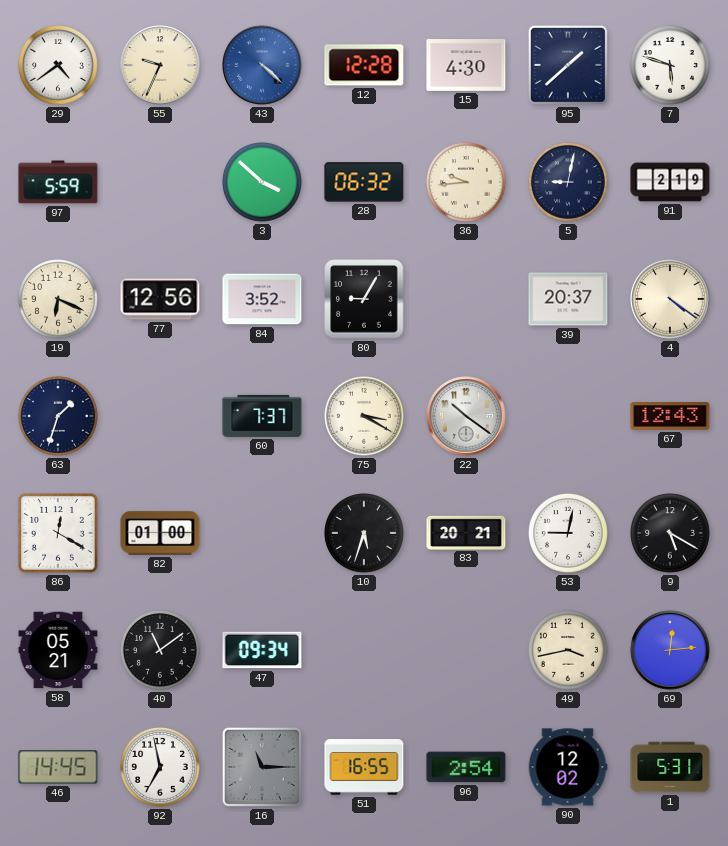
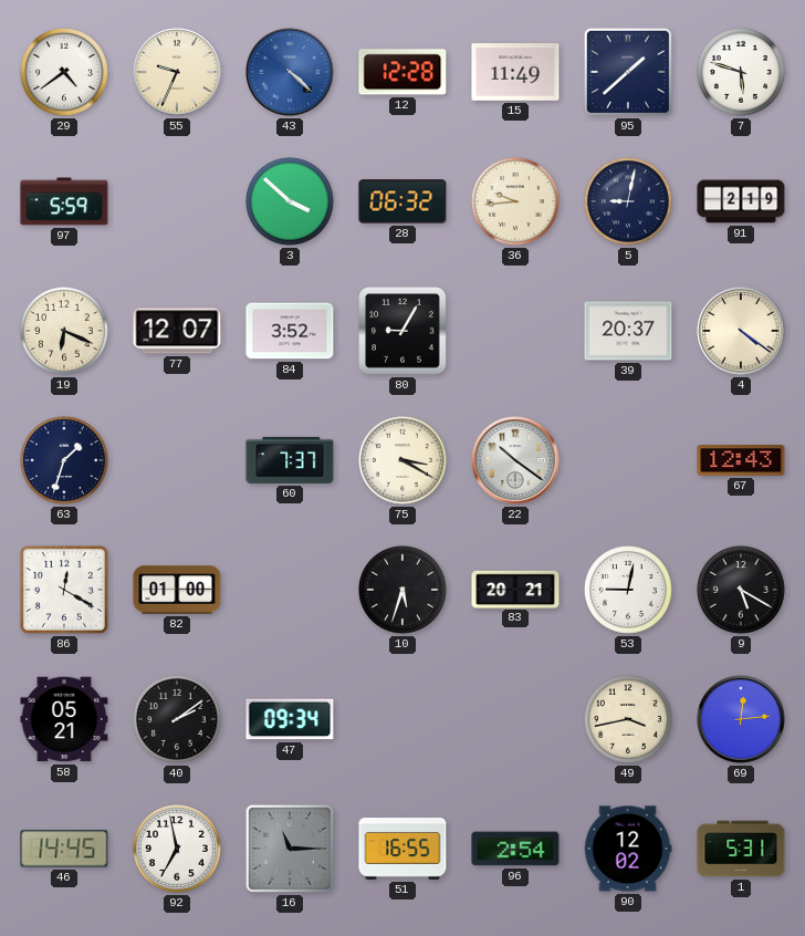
15: 4:30 -> 11:49 (515, 72)
77: 12:56 -> 12:07 (177, 331)
40: 11:09 -> 2:09 (178, 720)
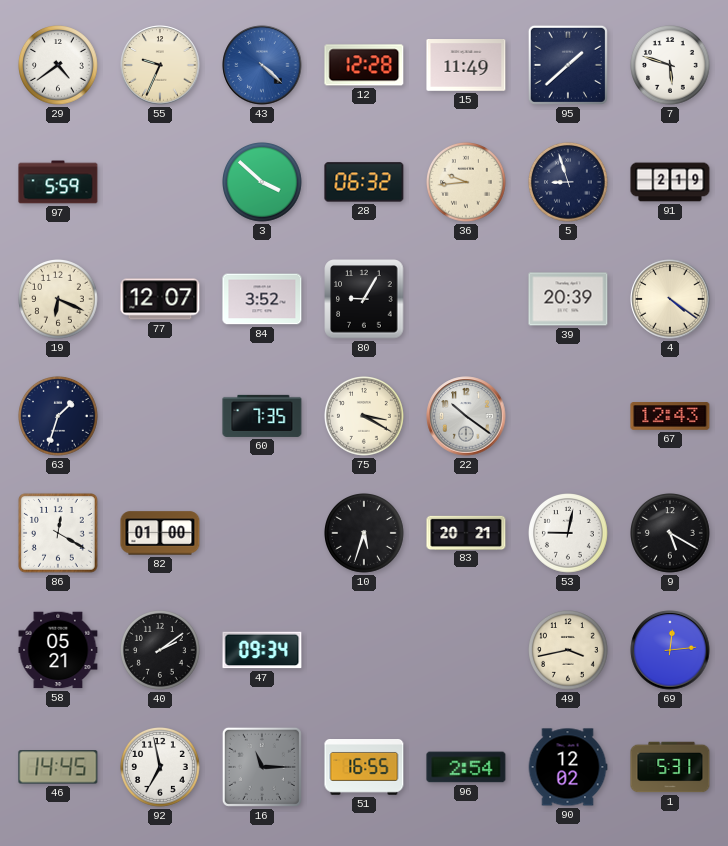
5: 9:02 -> 8:57 (569, 183)
39: 20:37 -> 20:39 (568, 299)
60: 7:37 -> 7:35 (262, 416)
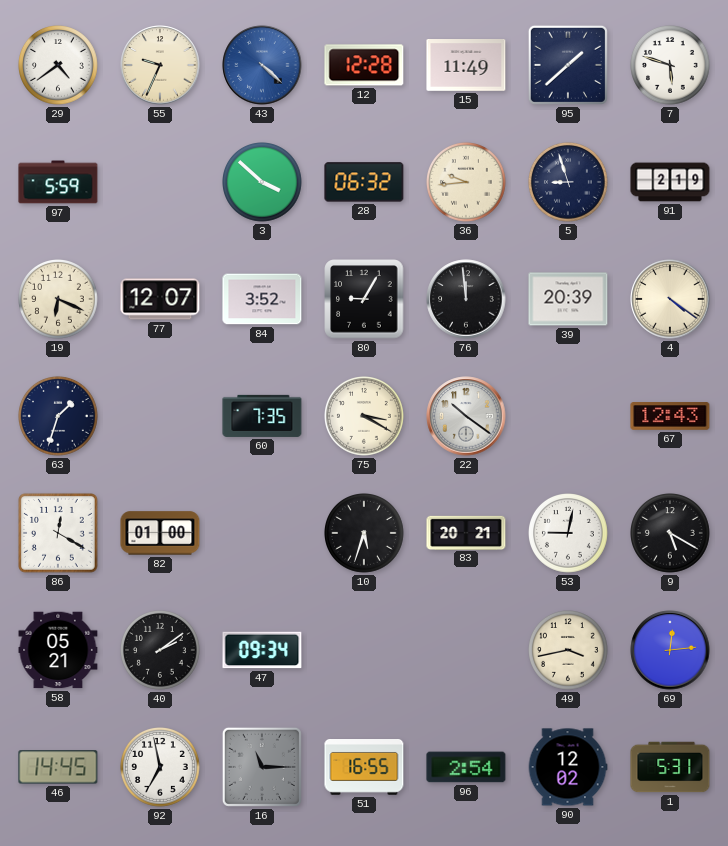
76: none -> 11:59 (466, 299)
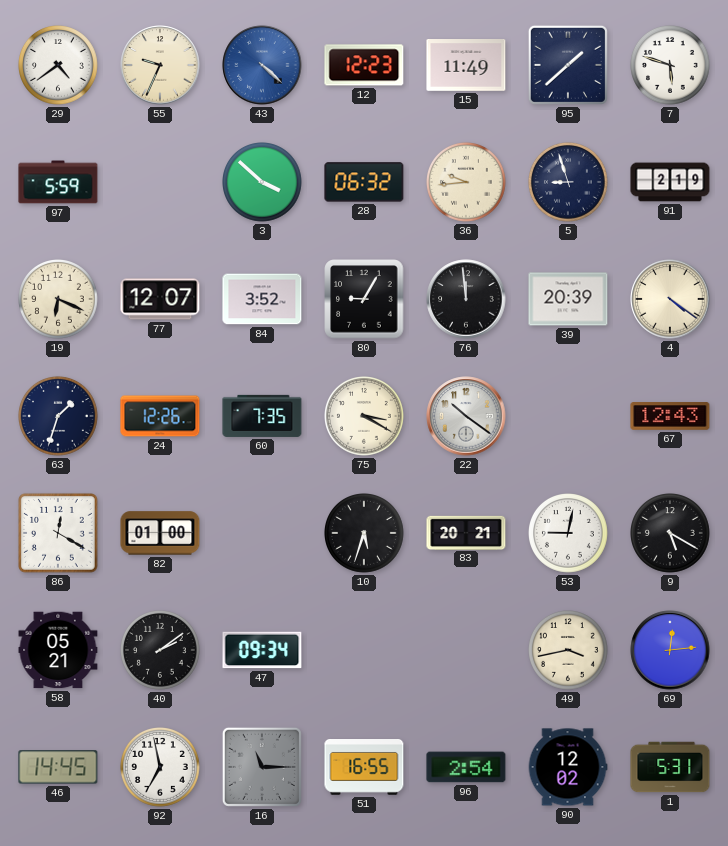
12: 12:28 -> 12:23 (364, 65)
24: none -> 12:26 (160, 416)
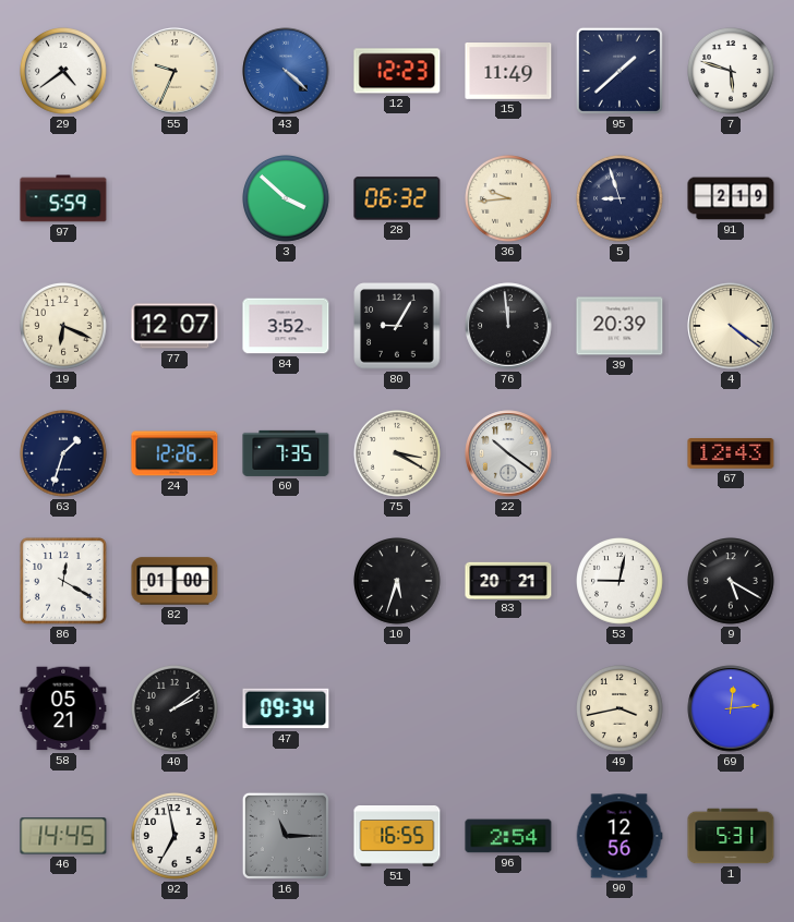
90: 12:02 -> 12:56 (619, 836)
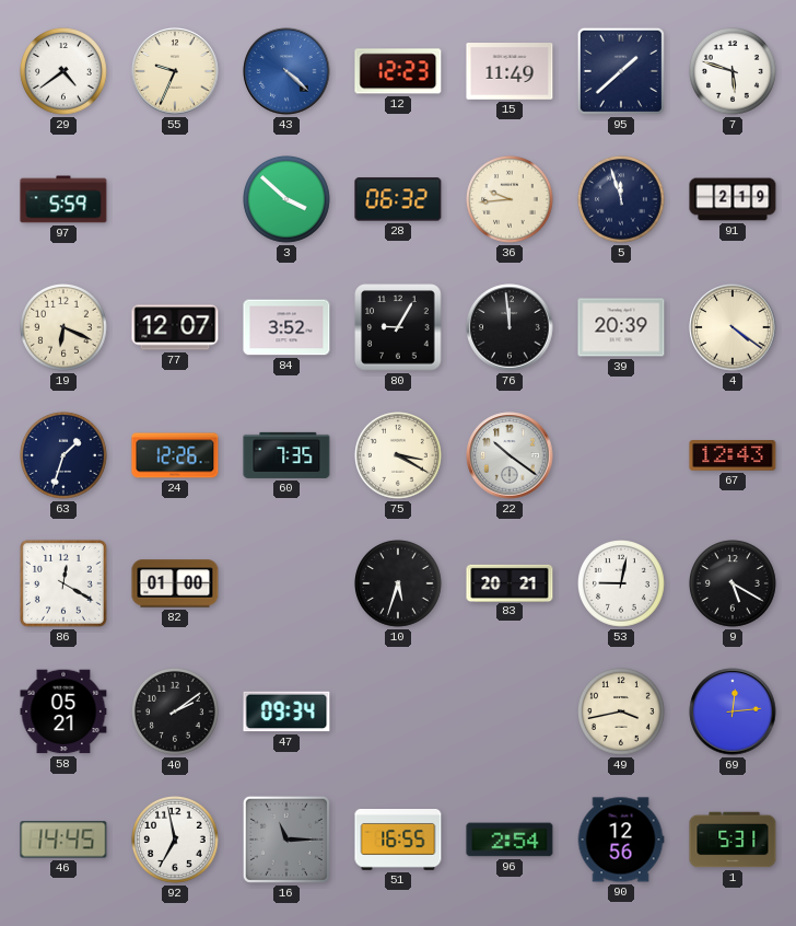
5: 8:57 -> 11:57 (622, 200)
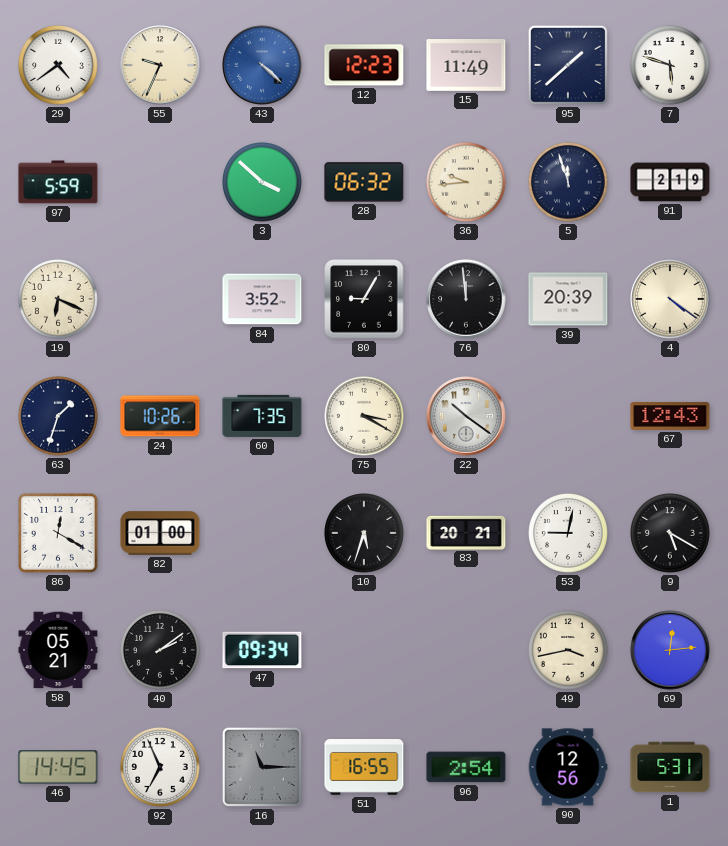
77: 12:07 -> none (175, 327)
24: 12:26 -> 10:26 (160, 416)
92: 6:58 -> 6:56 (161, 768)
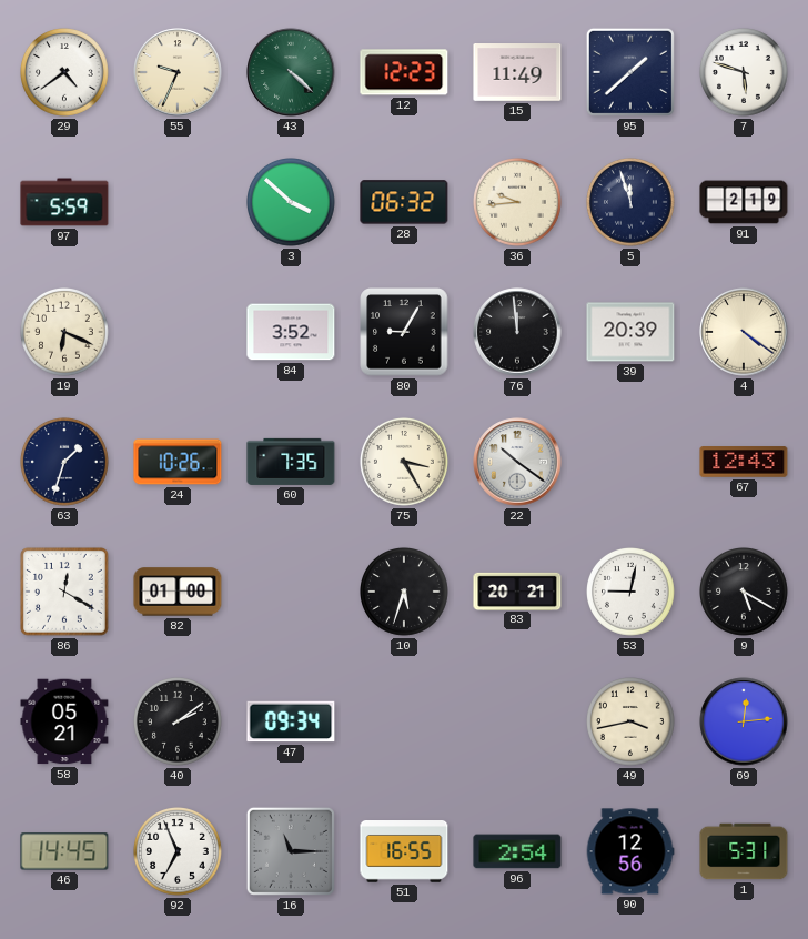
43 dial: blue -> green (291, 72)
75: 3:20 -> 3:25 (405, 463)
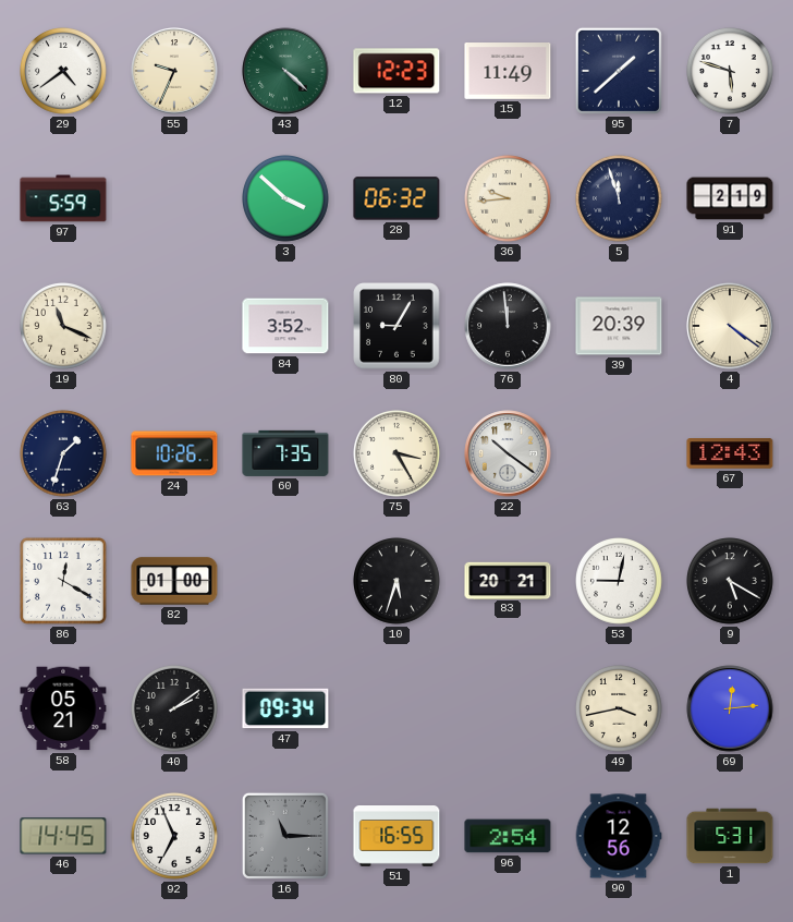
19: 6:19 -> 11:19 (64, 327)
